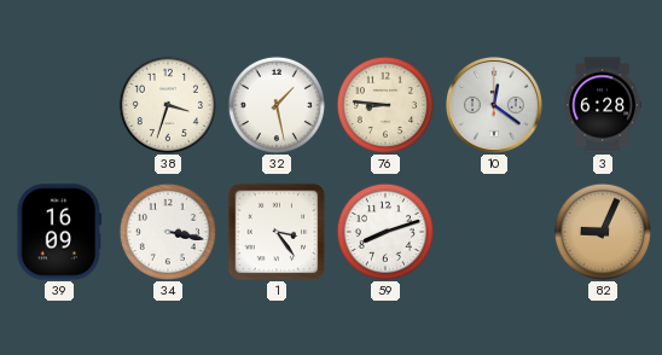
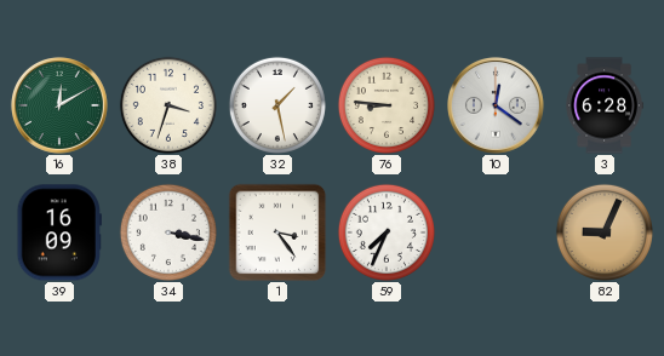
16: none -> 12:10 (59, 105)
59: 8:12 -> 7:34 (387, 232)
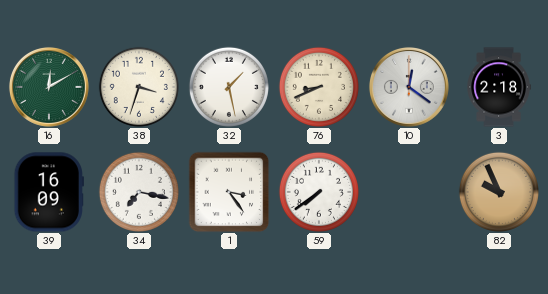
76: 8:46 -> 8:41 (319, 87)
3: 6:28 -> 2:18 (499, 87)
34: 3:17 -> 7:17 (139, 192)
59: 7:34 -> 7:39 (319, 192)
82: 9:04 -> 9:56 (499, 192)
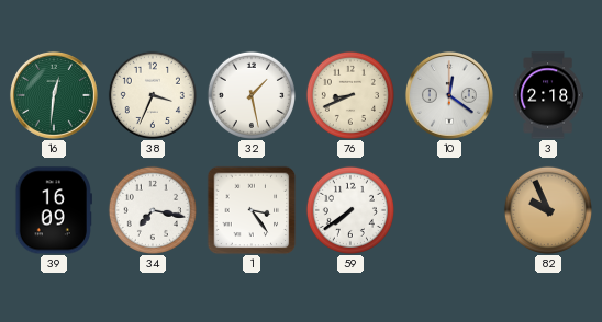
16: 12:10 -> 12:31 (54, 95)
38: 3:33 -> 3:34 (153, 95)
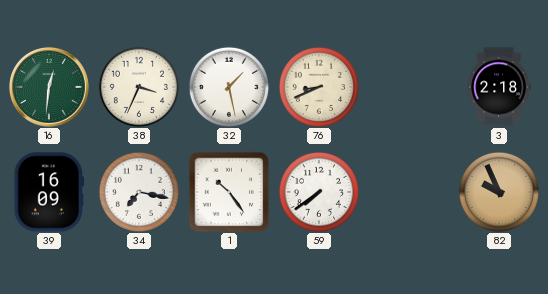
10: 12:21 -> none (449, 95)
1: 3:24 -> 10:24 (229, 192)
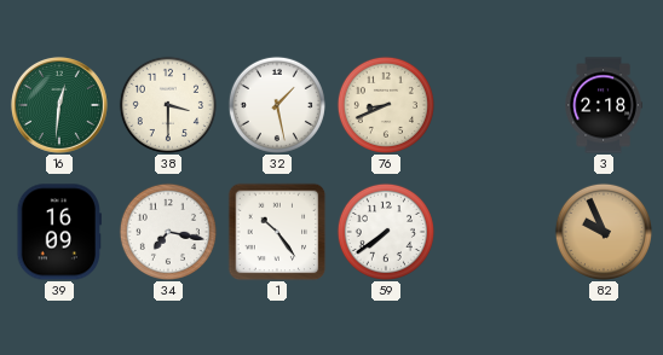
38: 3:34 -> 3:30 (168, 105)
